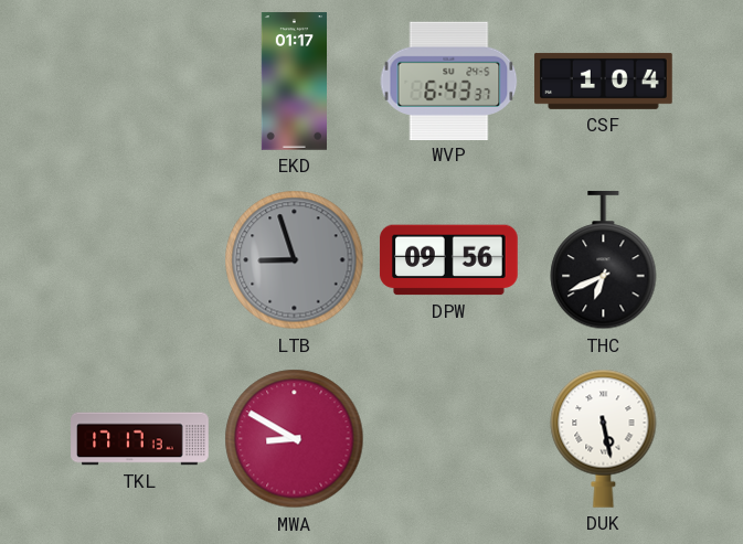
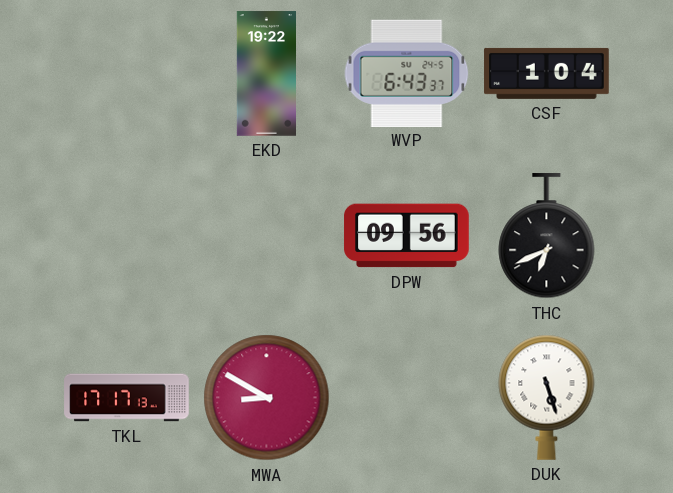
EKD: 01:17 -> 19:22 (266, 74)
LTB: 8:57 -> none (295, 260)
DUK: 5:28 -> 5:27 (547, 397)
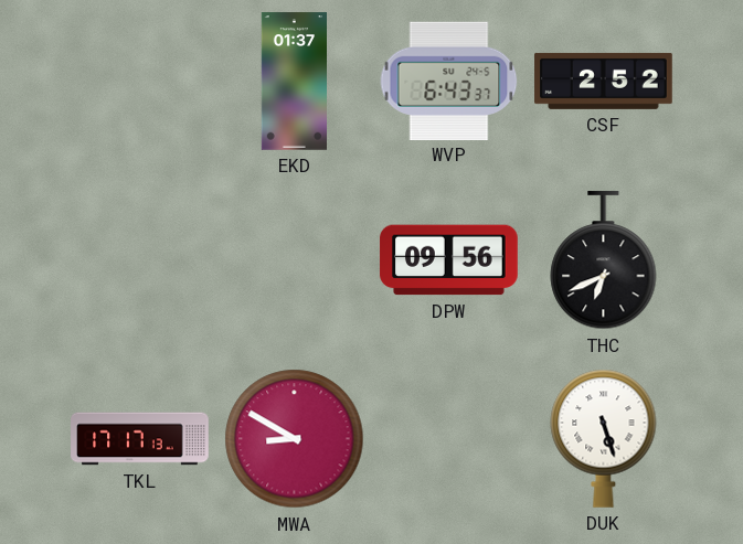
EKD: 19:22 -> 01:37 (294, 82)
CSF: 1:04 -> 2:52 (604, 81)
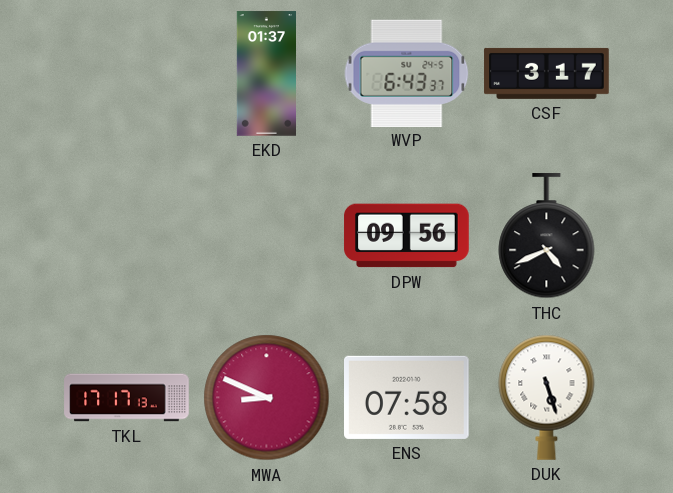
CSF: 2:52 -> 3:17 (547, 73)
THC: 6:41 -> 4:41 (547, 237)
MWA: 8:50 -> 8:49 (267, 398)
ENS: none -> 07:58 (407, 397)
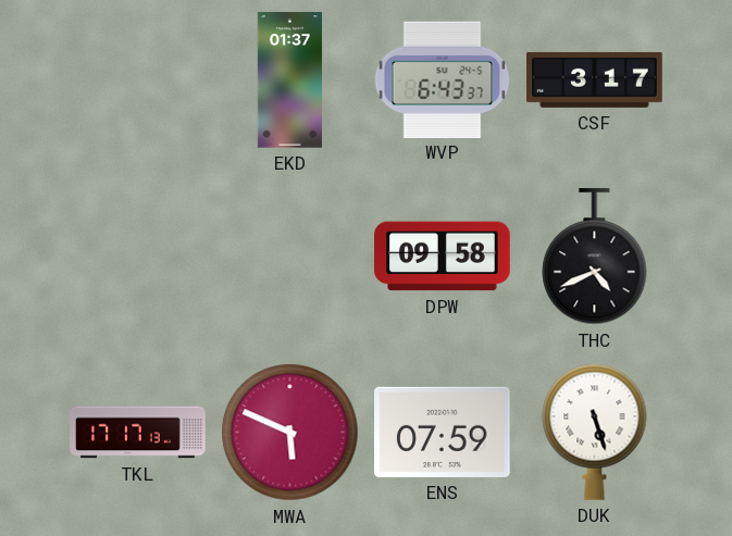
DPW: 09:56 -> 09:58 (443, 257)
MWA: 8:49 -> 5:49 (290, 433)
ENS: 07:58 -> 07:59 (443, 432)
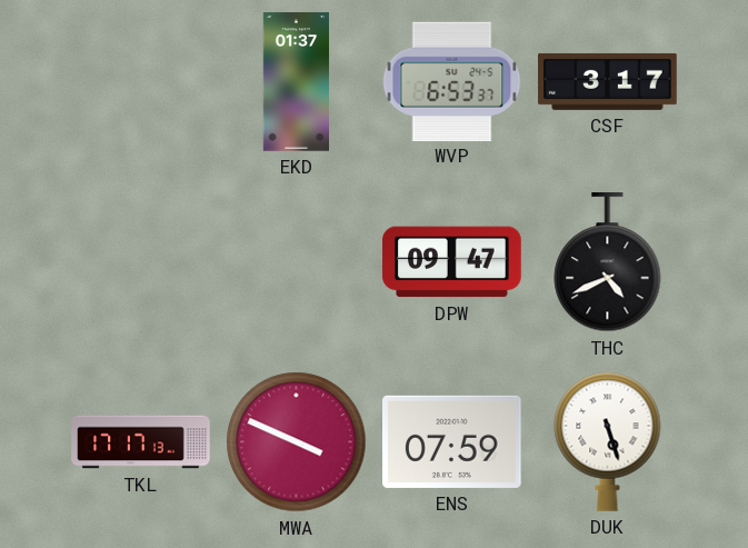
WVP: 6:43 -> 6:53 (452, 81)
DPW: 09:58 -> 09:47 (452, 262)
MWA: 5:49 -> 3:49 (297, 442)
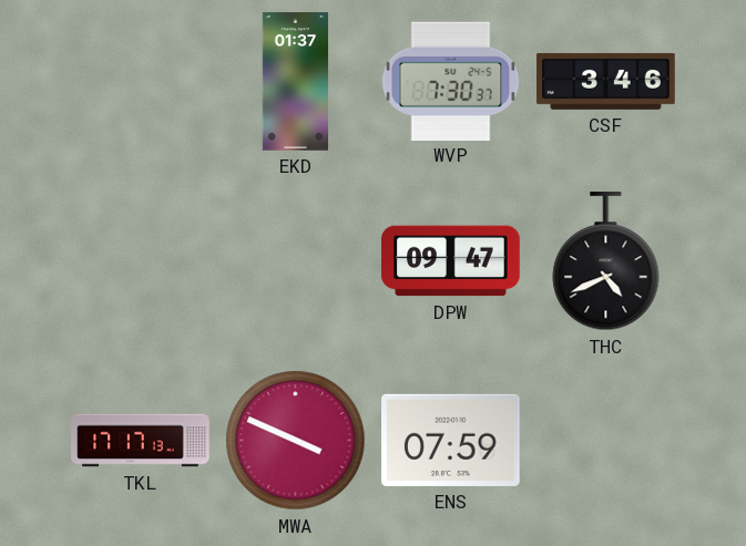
WVP: 6:53 -> 7:30 (451, 81)
CSF: 3:17 -> 3:46 (606, 81)
DUK: 5:27 -> none (608, 441)
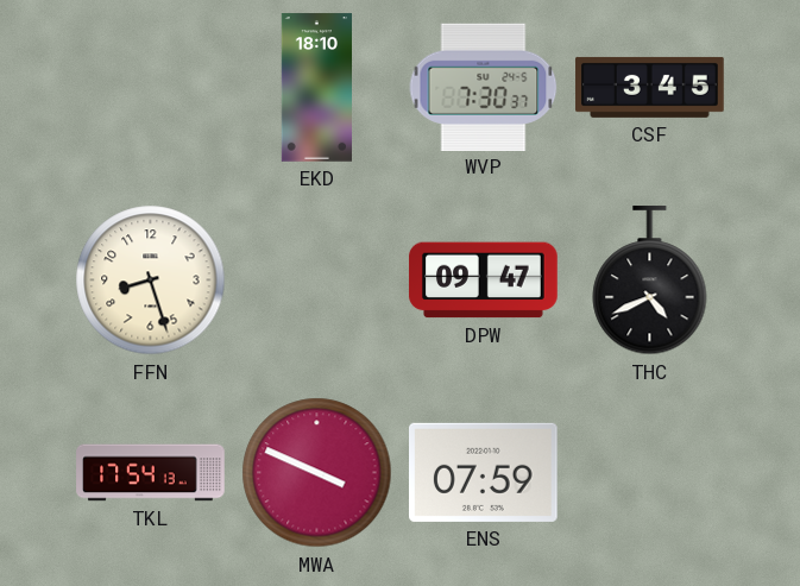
EKD: 01:37 -> 18:10 (316, 88)
CSF: 3:46 -> 3:45 (650, 87)
FFN: none -> 8:27 (151, 281)
TKL: 17:17 -> 17:54 (151, 473)
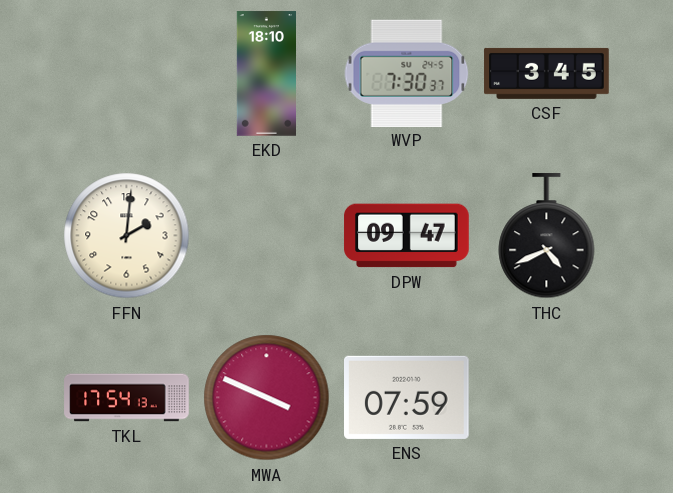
FFN: 8:27 -> 2:01 (127, 236)
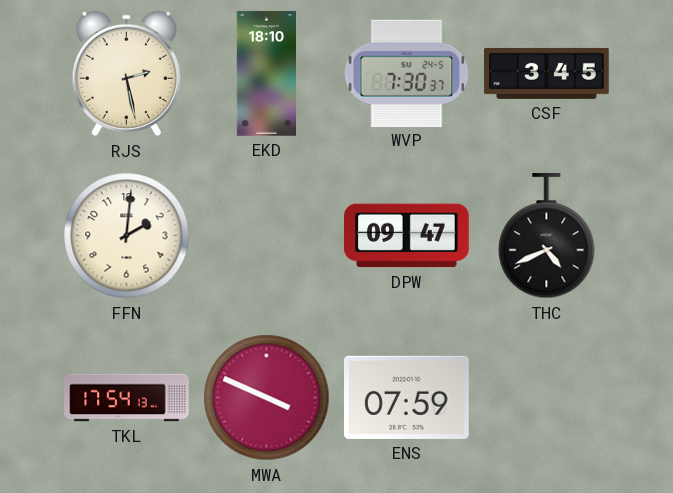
RJS: none -> 2:28 (126, 74)
